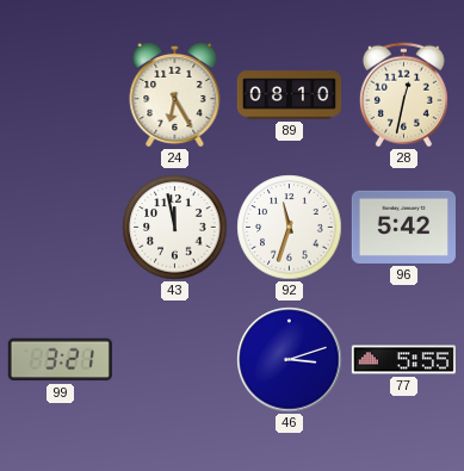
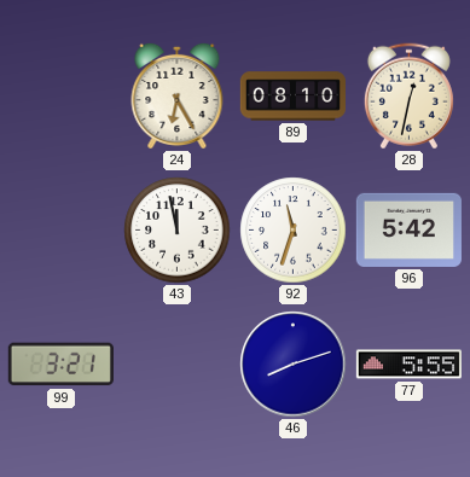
46: 3:12 -> 8:12 (294, 365)
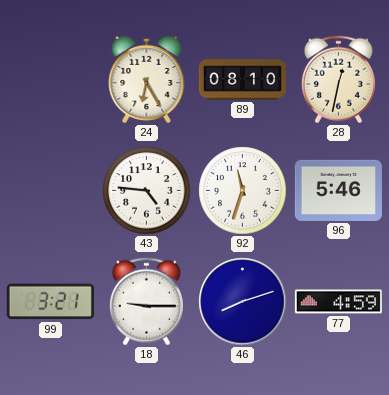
43: 11:58 -> 4:46 (147, 191)
96: 5:42 -> 5:46 (338, 190)
18: none -> 9:15 (146, 302)
77: 5:55 -> 4:59 (338, 302)
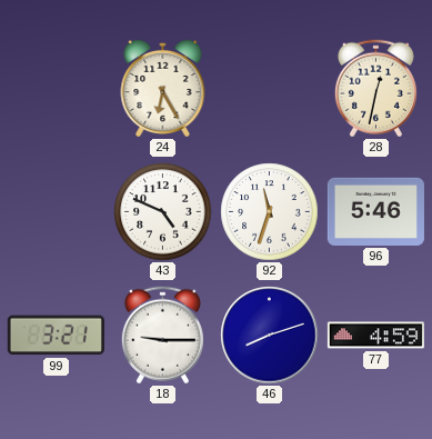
89: 08:10 -> none (242, 80)
43: 4:46 -> 4:49 (163, 212)
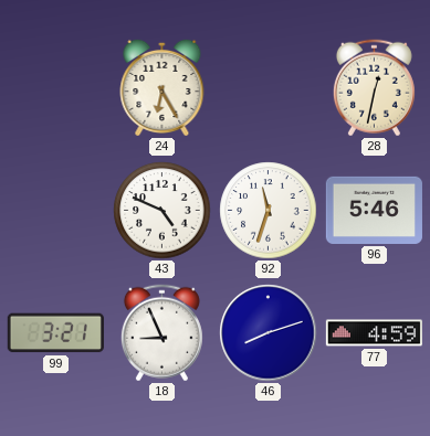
18: 9:15 -> 8:56 (161, 333)
